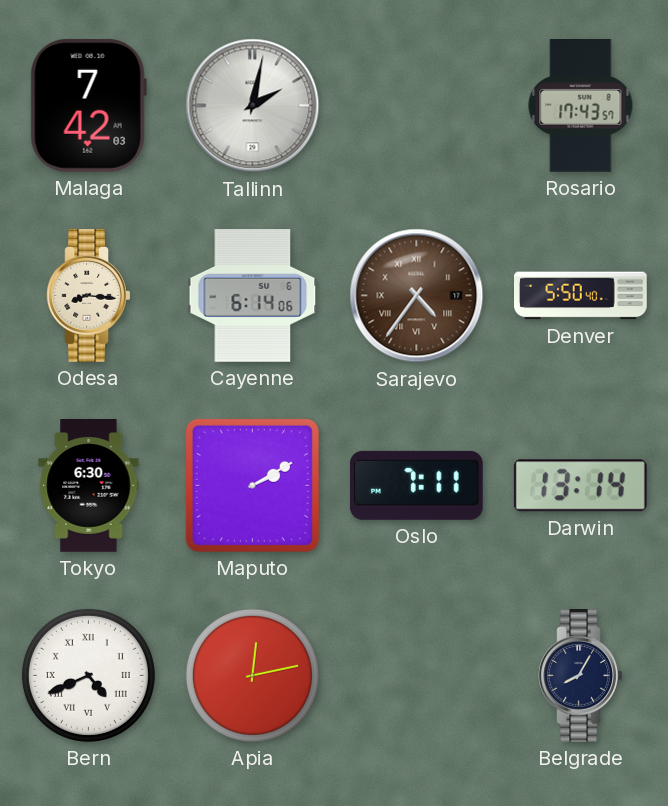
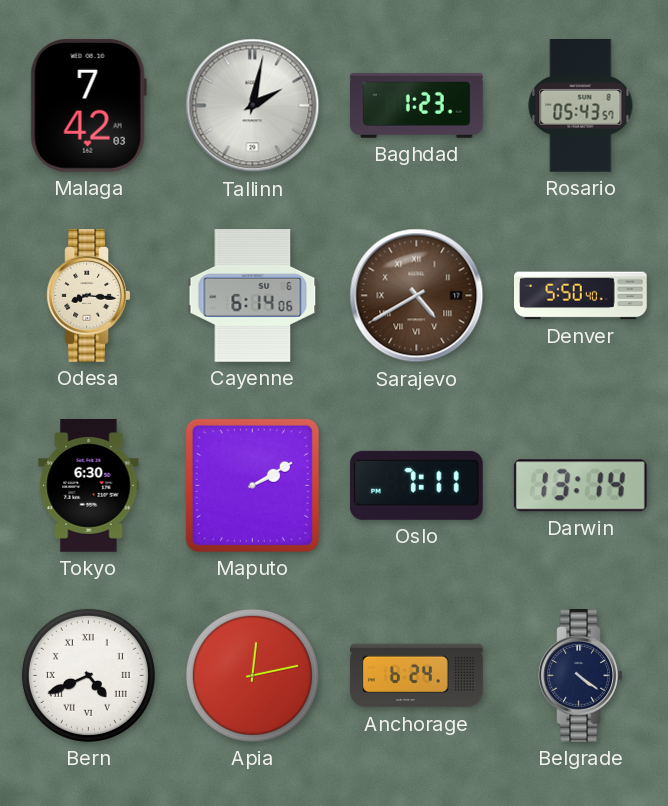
Baghdad: none -> 1:23 (417, 105)
Rosario: 17:43 -> 05:43 (581, 106)
Sarajevo: 4:36 -> 4:40 (417, 296)
Anchorage: none -> 6:24 (417, 676)
Belgrade: 8:05 -> 4:21 (581, 676)
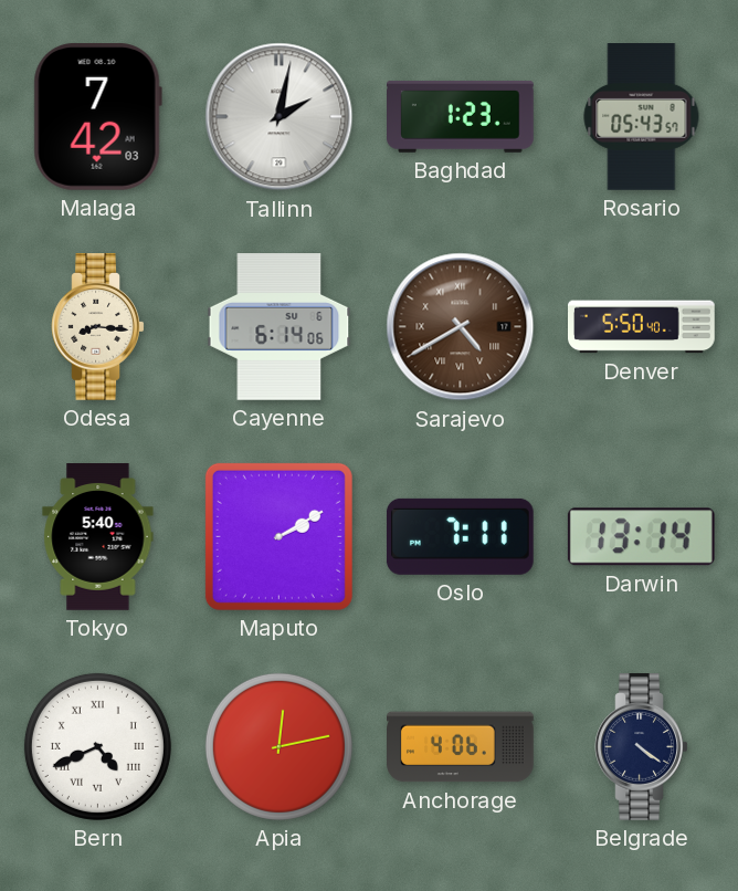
Tokyo: 6:30 -> 5:40 (98, 537)
Anchorage: 6:24 -> 4:06 (461, 747)
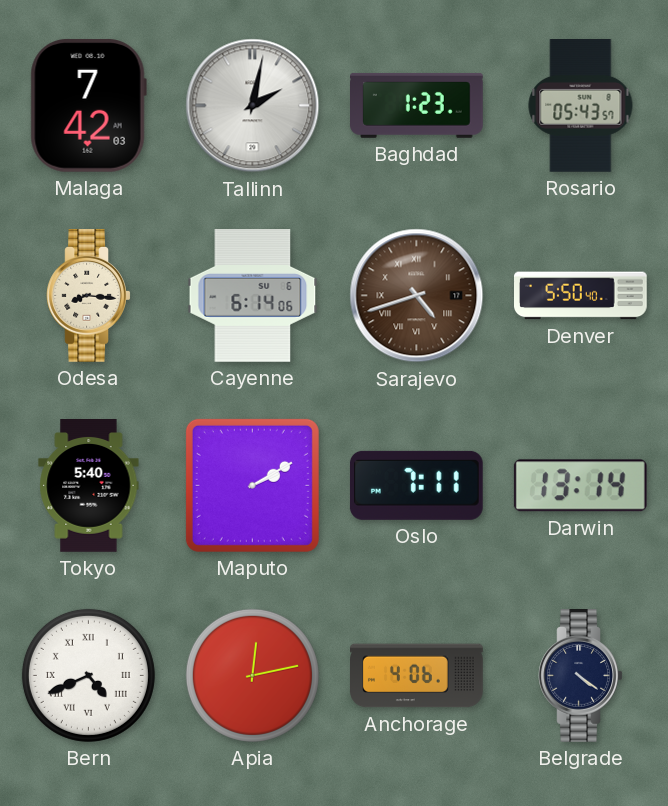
Sarajevo: 4:40 -> 4:42 (417, 296)
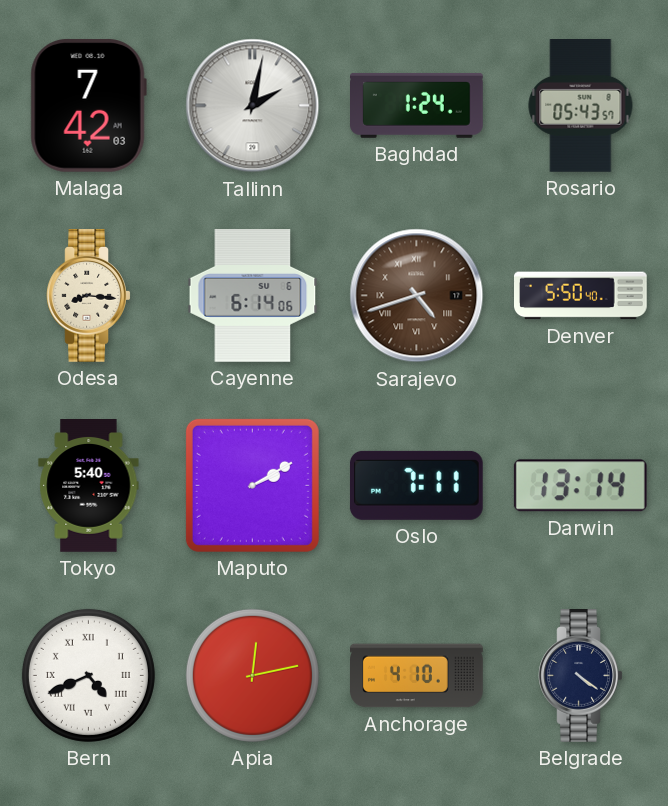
Baghdad: 1:23 -> 1:24 (417, 105)
Anchorage: 4:06 -> 4:10 (417, 676)
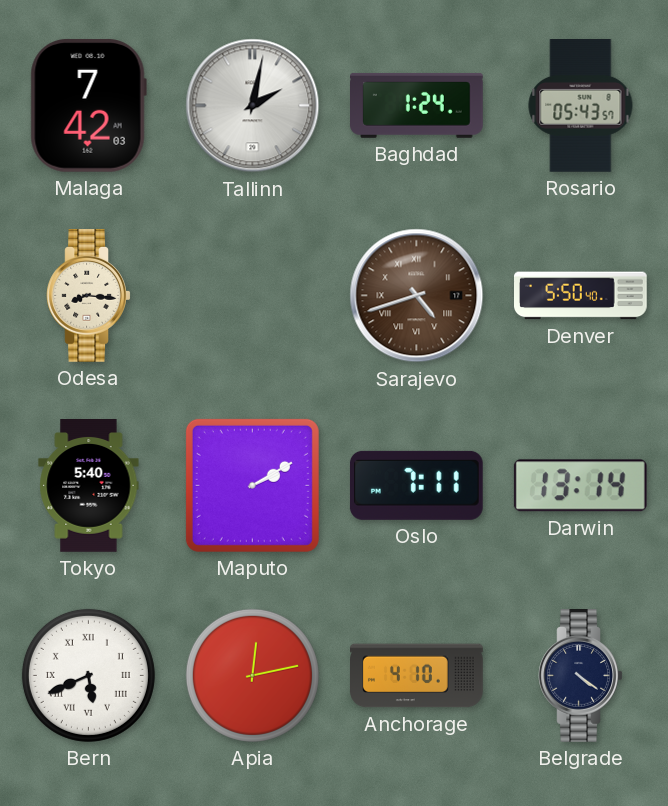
Cayenne: 6:14 -> none (253, 296)
Bern: 4:41 -> 5:41 (88, 675)
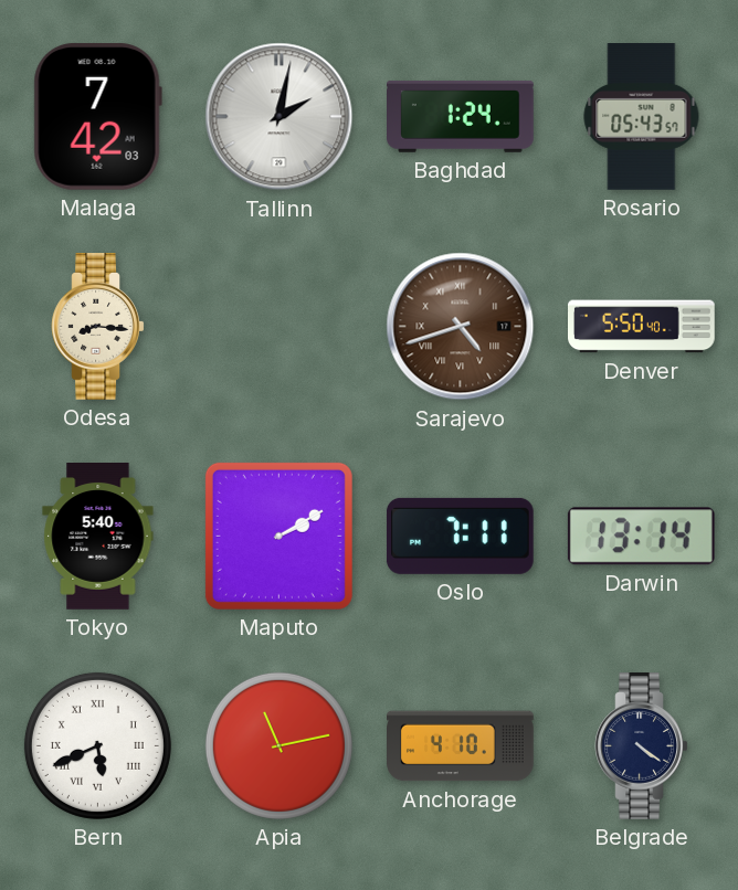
Apia: 12:13 -> 11:13 (278, 745)
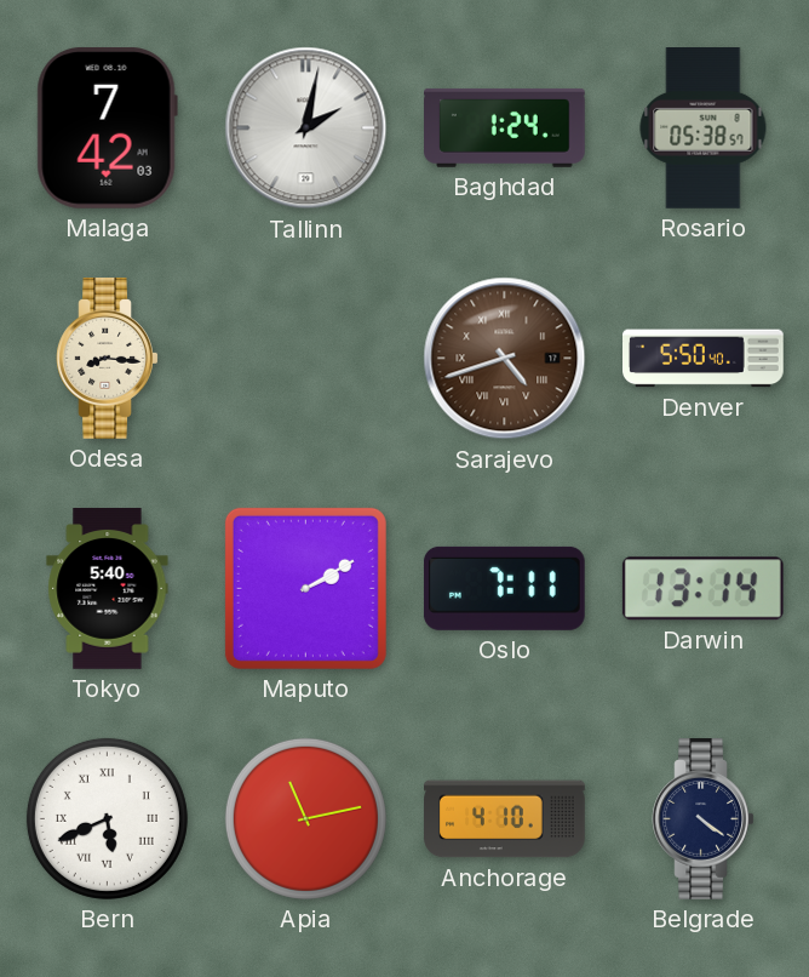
Rosario: 05:43 -> 05:38 (704, 128)
